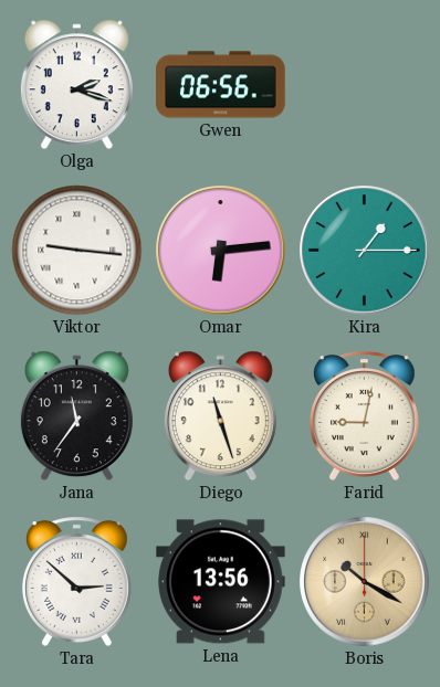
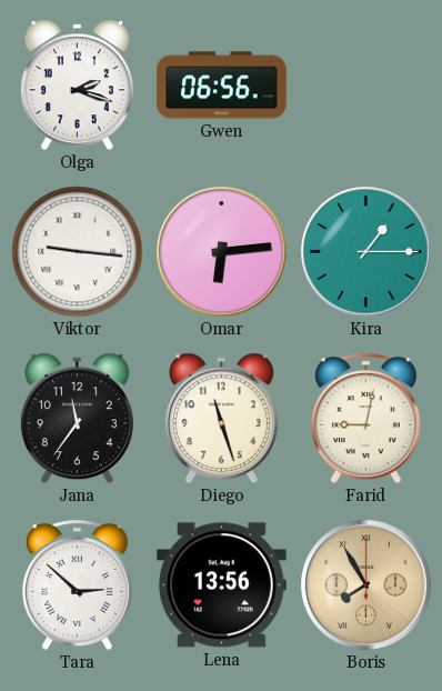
Boris: 10:20 -> 7:55 (366, 585)
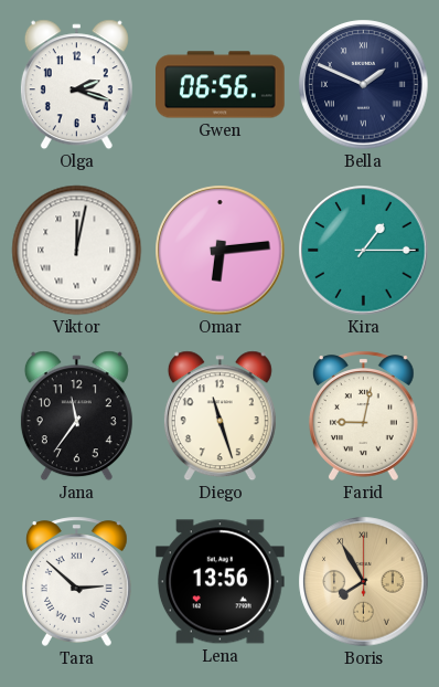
Bella: none -> 1:49 (364, 85)
Viktor: 9:16 -> 12:02 (77, 251)
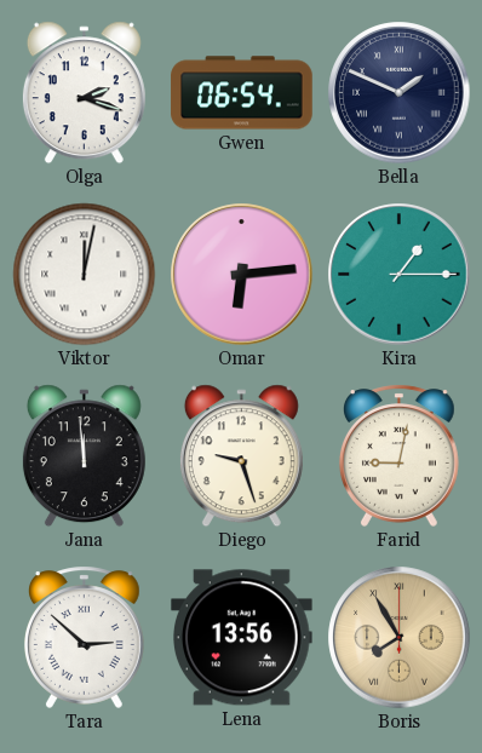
Gwen: 06:56 -> 06:54 (242, 93)
Jana: 11:36 -> 11:59 (84, 456)
Diego: 11:27 -> 9:27 (241, 456)
